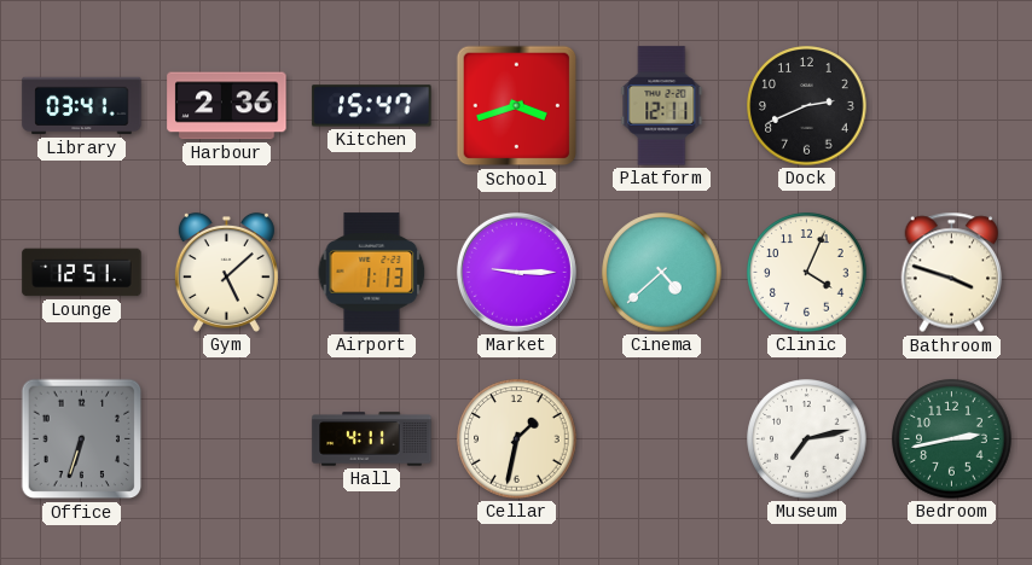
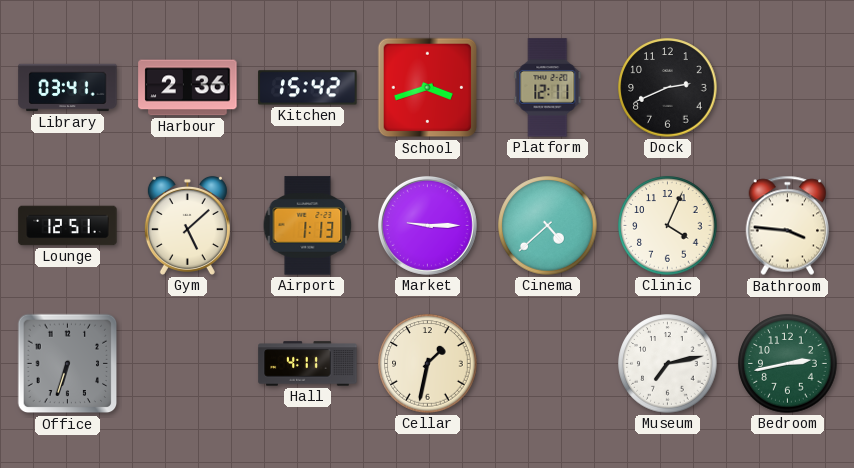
Kitchen: 15:47 -> 15:42 (308, 88)
Bathroom: 3:48 -> 3:46 (788, 226)
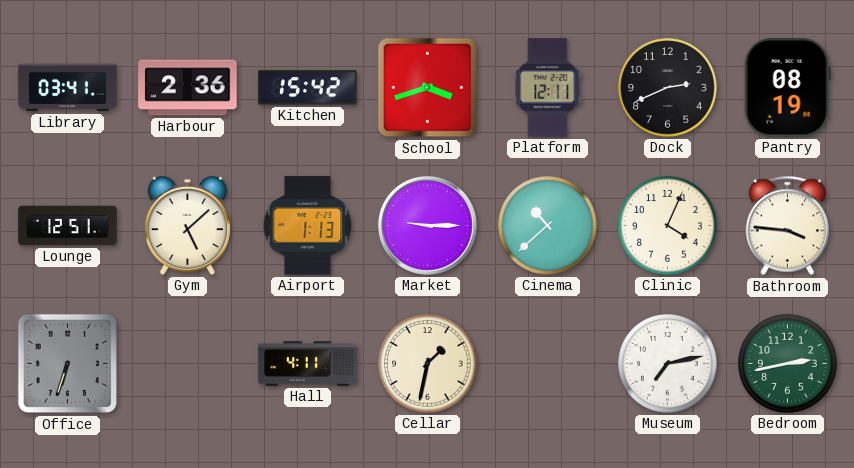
Pantry: none -> 08:19 (787, 88)
Cinema: 4:38 -> 10:38 (548, 226)
